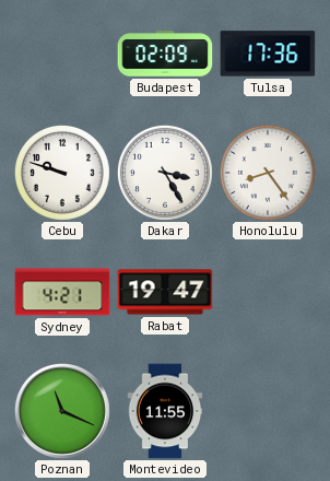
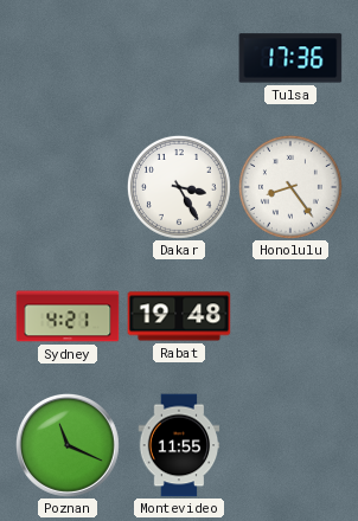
Budapest: 02:09 -> none (165, 54)
Cebu: 9:48 -> none (62, 173)
Rabat: 19:47 -> 19:48 (179, 316)
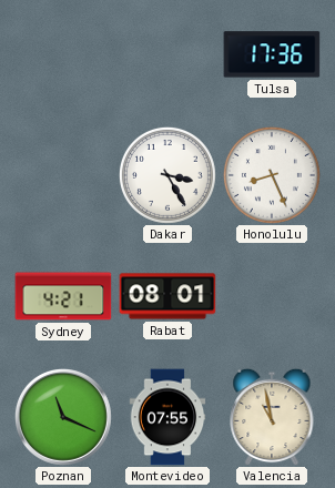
Honolulu: 8:24 -> 8:26 (272, 175)
Rabat: 19:48 -> 08:01 (167, 296)
Montevideo: 11:55 -> 07:55 (167, 417)
Valencia: none -> 10:58 (272, 417)
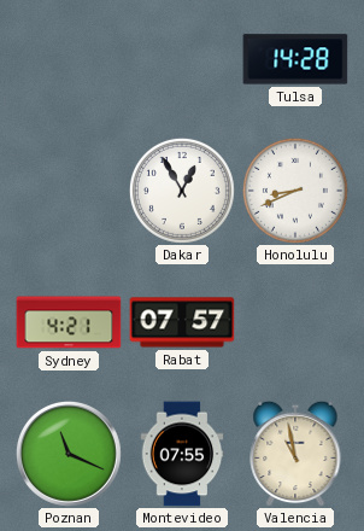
Tulsa: 17:36 -> 14:28 (295, 59)
Dakar: 3:25 -> 12:55 (182, 191)
Honolulu: 8:26 -> 8:41 (295, 191)
Rabat: 08:01 -> 07:57 (182, 322)
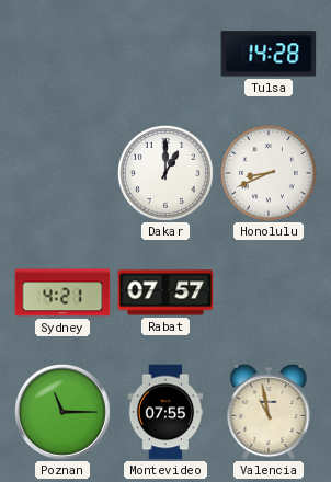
Dakar: 12:55 -> 1:00 (165, 173)
Poznan: 11:19 -> 11:15 (62, 412)
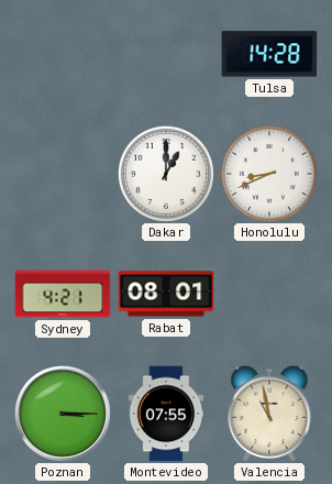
Rabat: 07:57 -> 08:01 (166, 294)
Poznan: 11:15 -> 3:15 (63, 414)
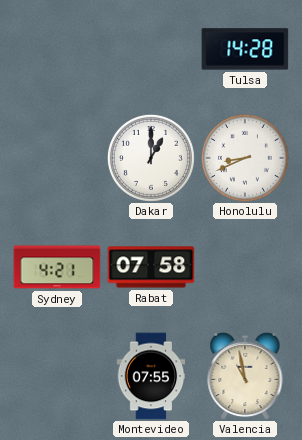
Rabat: 08:01 -> 07:58 (151, 267)
Poznan: 3:15 -> none (63, 414)
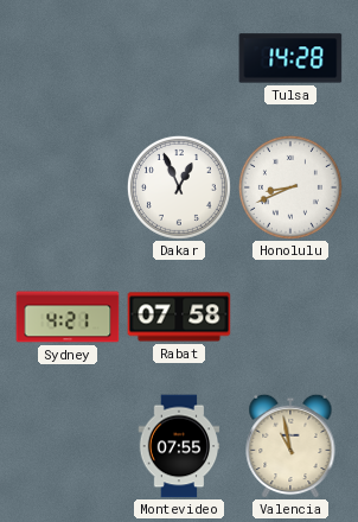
Dakar: 1:00 -> 12:56 (179, 187)
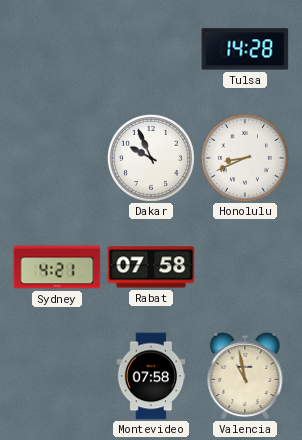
Dakar: 12:56 -> 9:56 (151, 158)
Montevideo: 07:55 -> 07:58 (151, 376)
